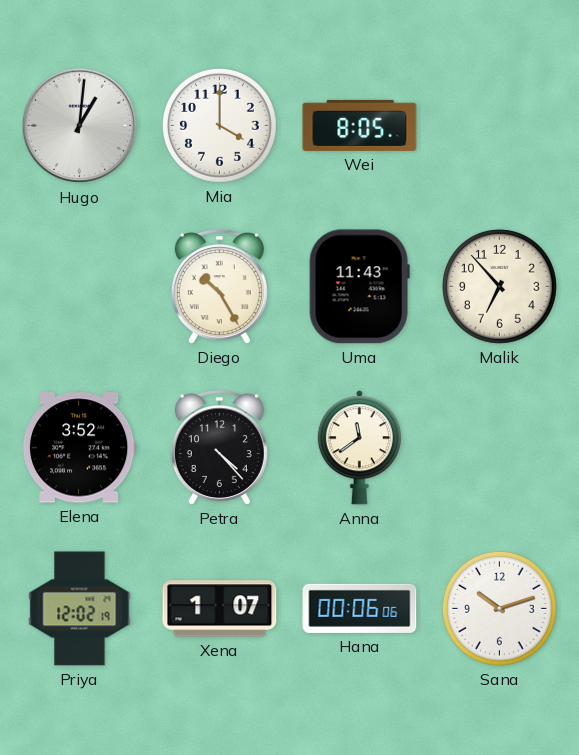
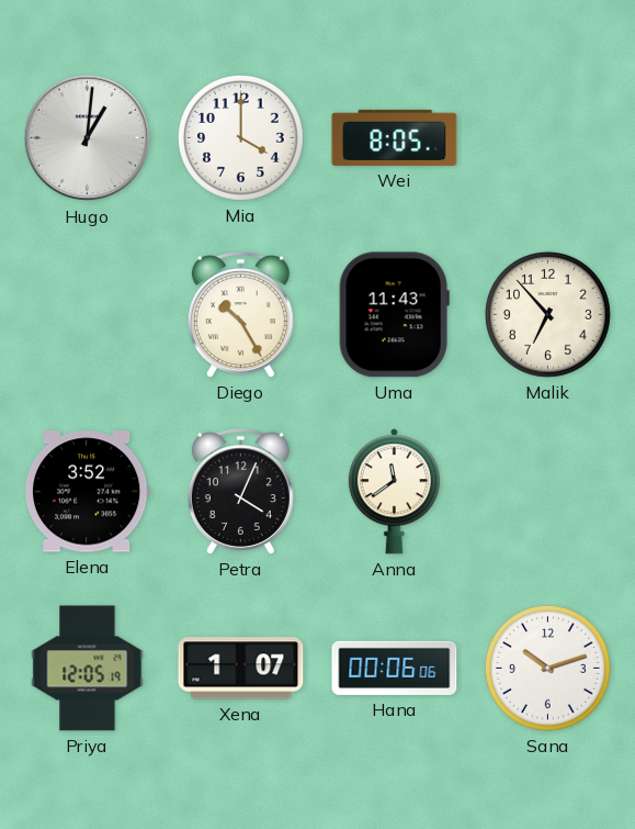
Petra: 4:23 -> 4:04 (240, 492)
Priya: 12:02 -> 12:05 (88, 669)
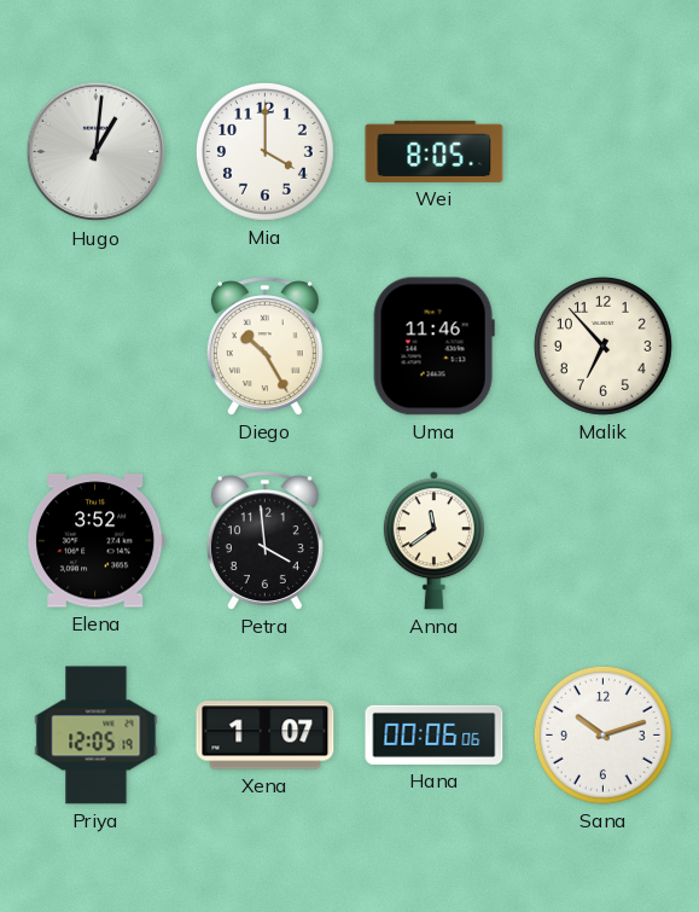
Uma: 11:43 -> 11:46 (433, 347)
Petra: 4:04 -> 3:59 (264, 541)
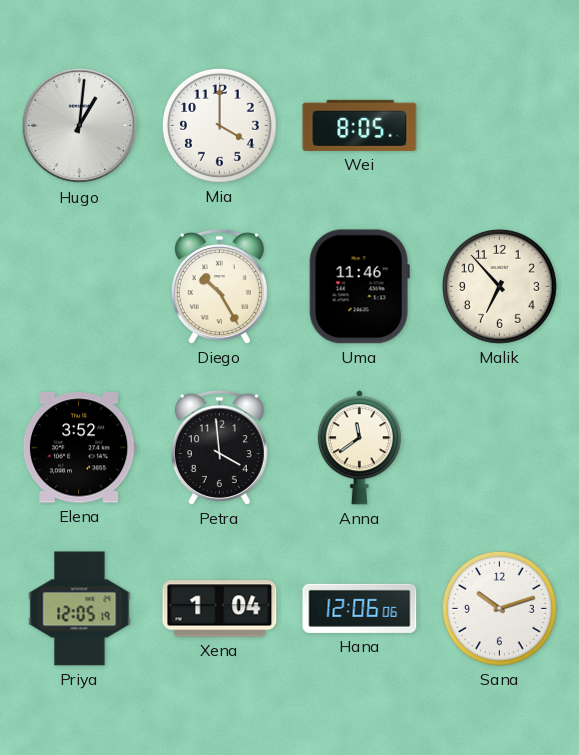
Xena: 1:07 -> 1:04 (220, 609)
Hana: 00:06 -> 12:06 (360, 608)
